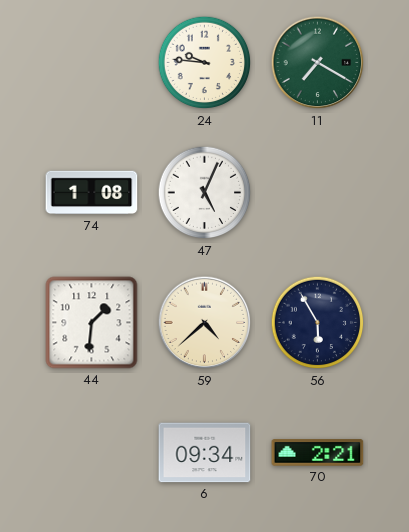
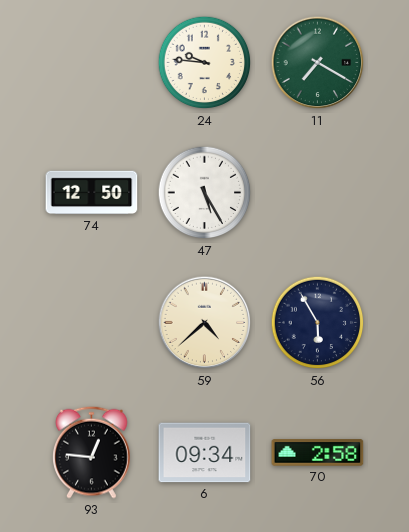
74: 1:08 -> 12:50 (92, 193)
47: 5:04 -> 5:25 (205, 193)
44: 1:31 -> none (92, 323)
93: none -> 12:46 (92, 452)
70: 2:21 -> 2:58 (318, 453)
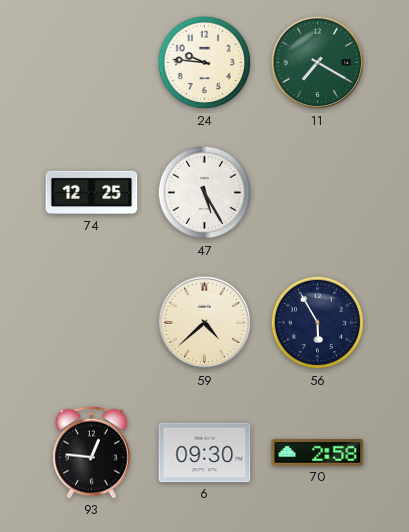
74: 12:50 -> 12:25 (92, 193)
6: 09:34 -> 09:30 (205, 453)
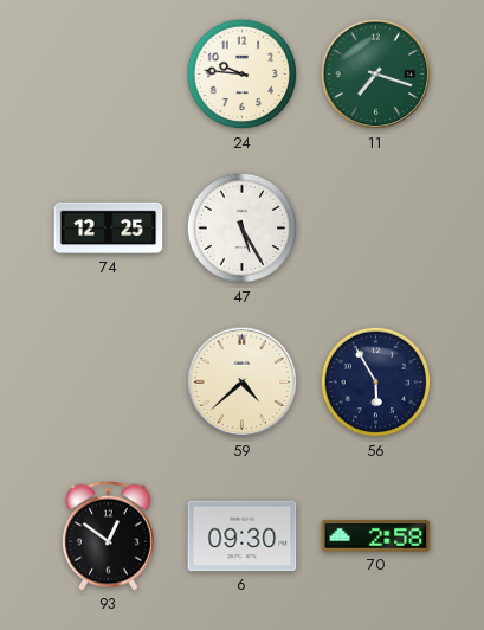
11: 7:20 -> 7:18 (376, 75)
93: 12:46 -> 12:51 (109, 535)
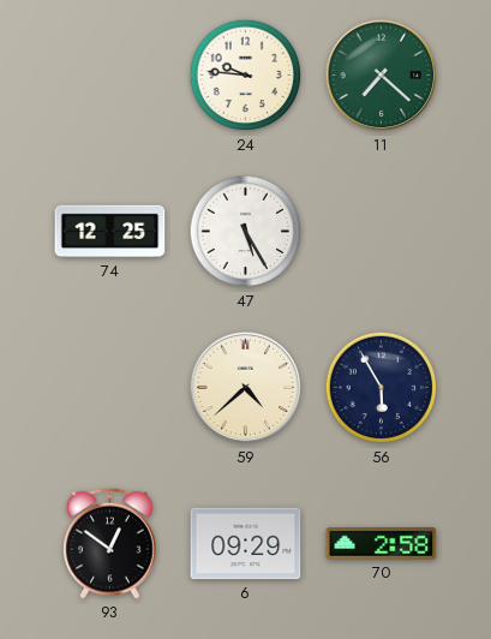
11: 7:18 -> 7:22 (382, 76)
6: 09:30 -> 09:29 (246, 544)
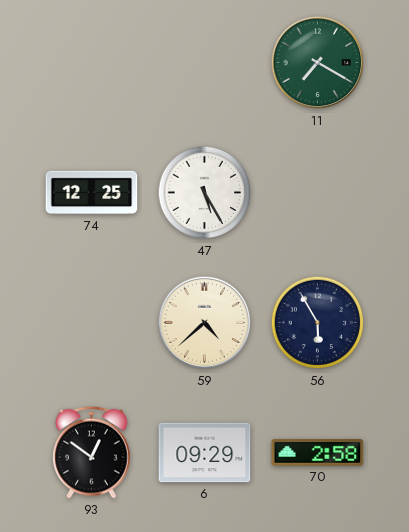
24: 9:46 -> none (246, 76)
11: 7:22 -> 7:20 (318, 63)
